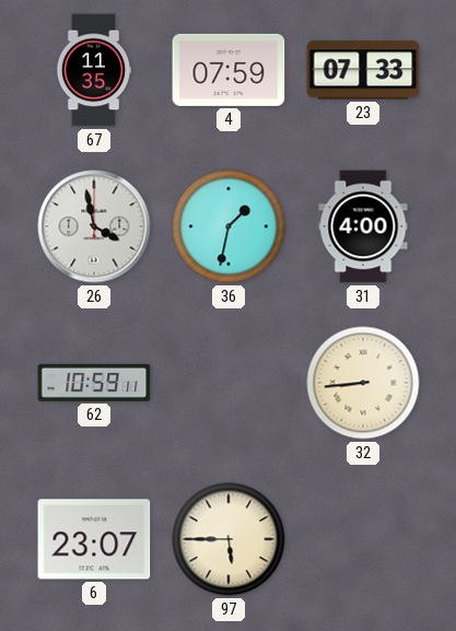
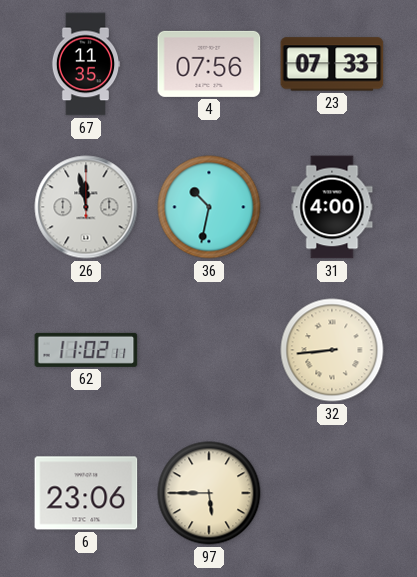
4: 07:59 -> 07:56 (209, 64)
26: 3:58 -> 11:58 (86, 207)
36: 1:32 -> 10:32 (209, 207)
62: 10:59 -> 11:02 (86, 350)
6: 23:07 -> 23:06 (86, 493)
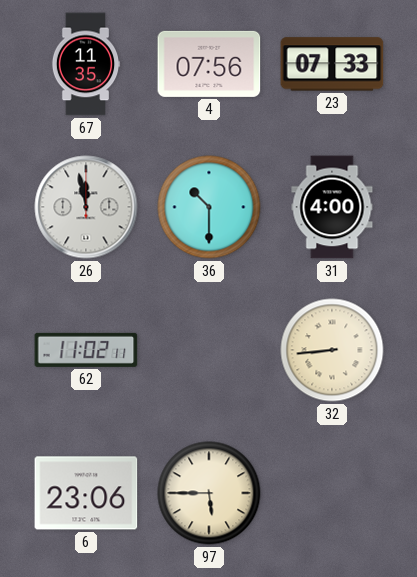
36: 10:32 -> 10:30 (209, 207)
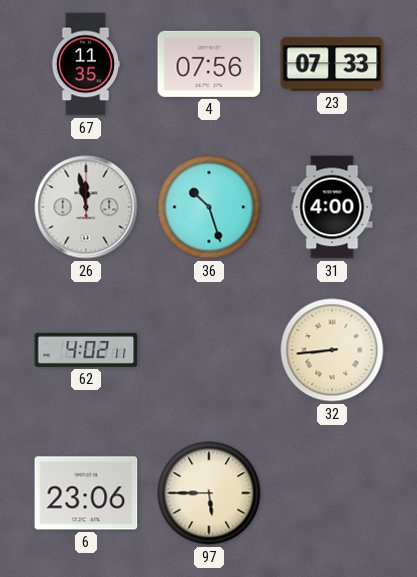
36: 10:30 -> 10:27 (209, 207)
62: 11:02 -> 4:02 (86, 350)
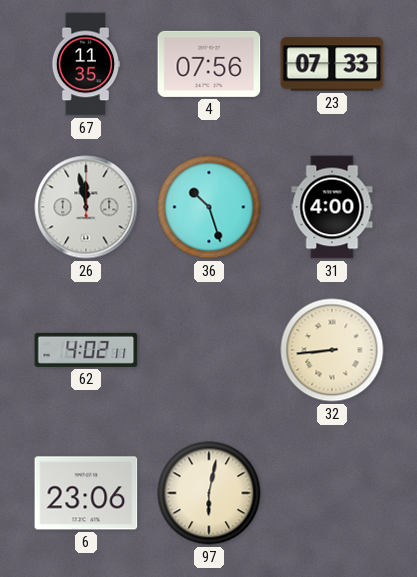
97: 5:45 -> 6:02 (209, 493)
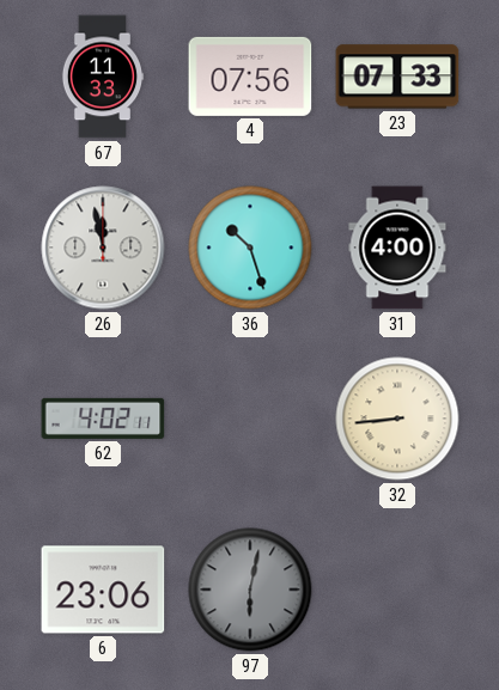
67: 11:35 -> 11:33 (103, 77)
97 dial: cream -> grey (250, 590)
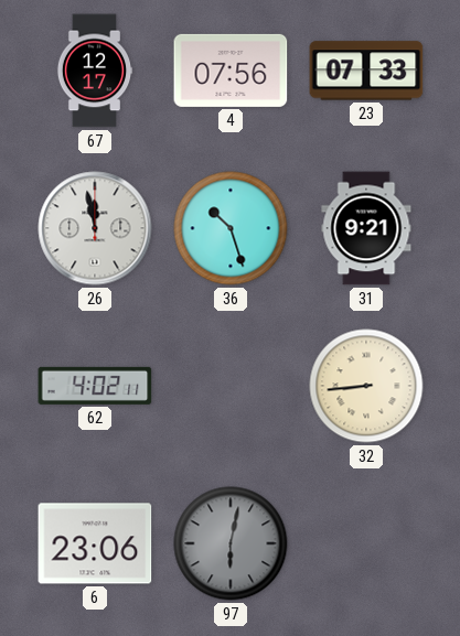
67: 11:33 -> 12:17 (95, 71)
31: 4:00 -> 9:21 (366, 228)
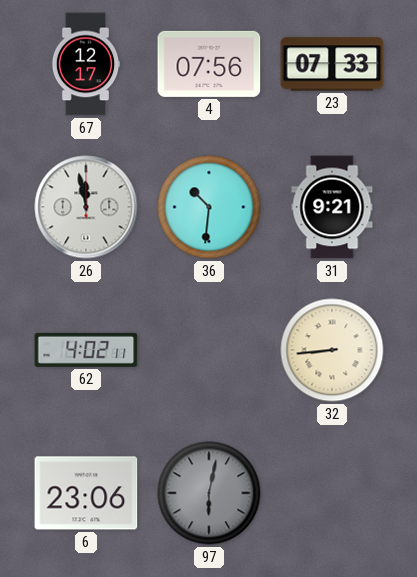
36: 10:27 -> 10:31 (209, 207)
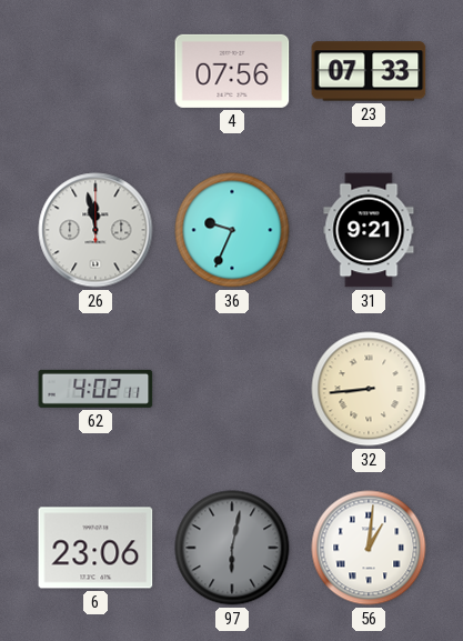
67: 12:17 -> none (86, 64)
36: 10:31 -> 9:34 (232, 230)
56: none -> 1:01 (369, 548)
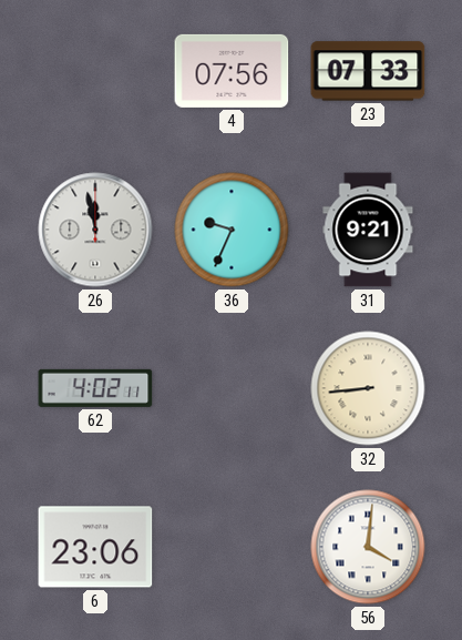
97: 6:02 -> none (232, 548)
56: 1:01 -> 4:01 (368, 547)
